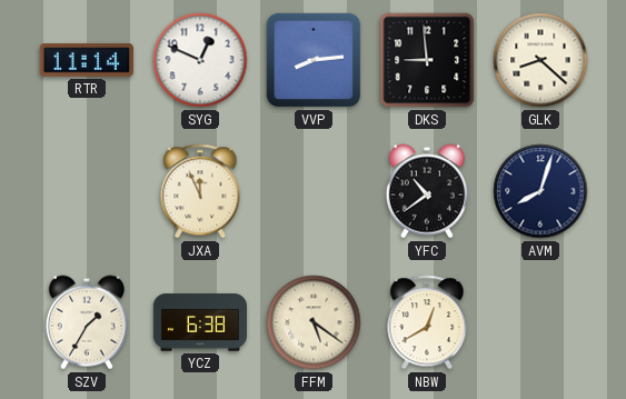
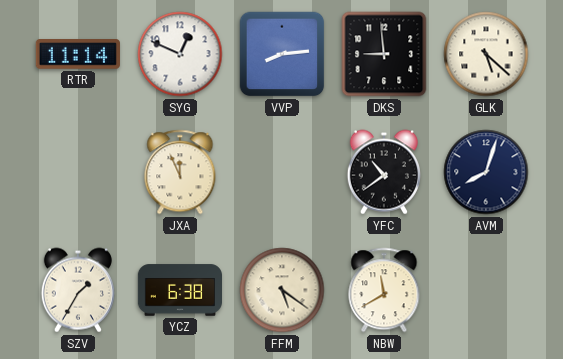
GLK: 8:22 -> 5:22 (486, 54)
NBW: 12:40 -> 11:40 (384, 290)
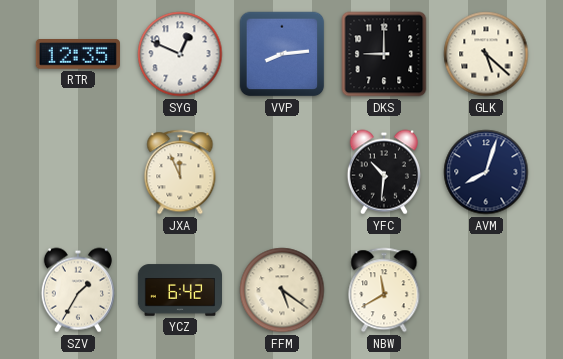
RTR: 11:14 -> 12:35 (78, 55)
DKS: 8:59 -> 9:00 (384, 54)
YFC: 10:39 -> 10:31 (384, 172)
YCZ: 6:38 -> 6:42 (179, 290)
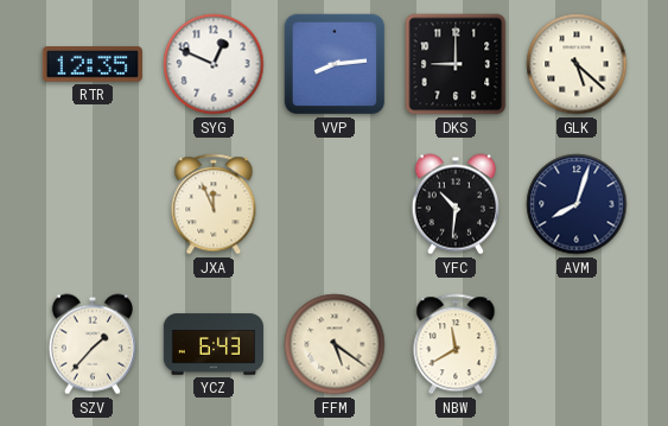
SZV: 1:35 -> 1:37 (93, 344)
YCZ: 6:42 -> 6:43 (212, 344)
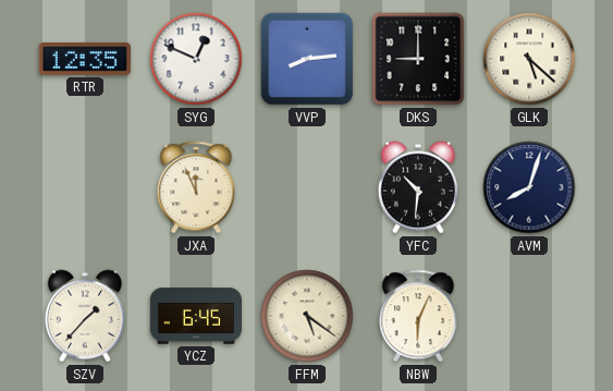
YCZ: 6:43 -> 6:45 (195, 316)
NBW: 11:40 -> 6:04 (418, 316)
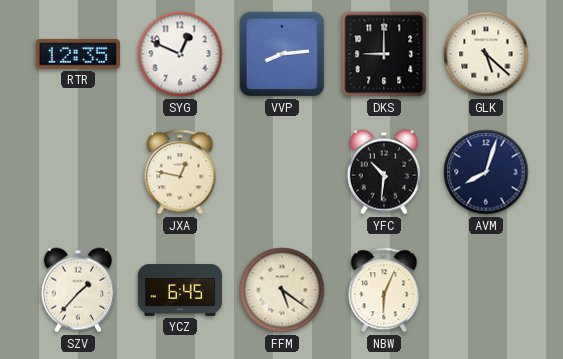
JXA: 11:56 -> 12:47 (180, 172)
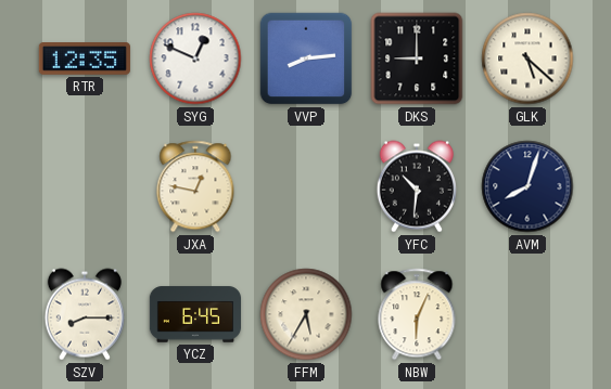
SZV: 1:37 -> 8:15 (85, 314)
FFM: 5:21 -> 5:35 (306, 314)
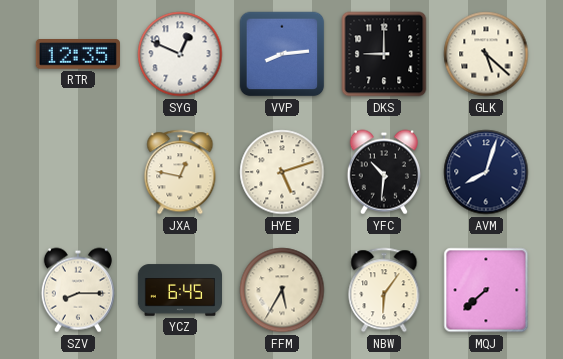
HYE: none -> 5:12 (282, 172)
NBW: 6:04 -> 6:06 (384, 290)
MQJ: none -> 7:38 (486, 290)
